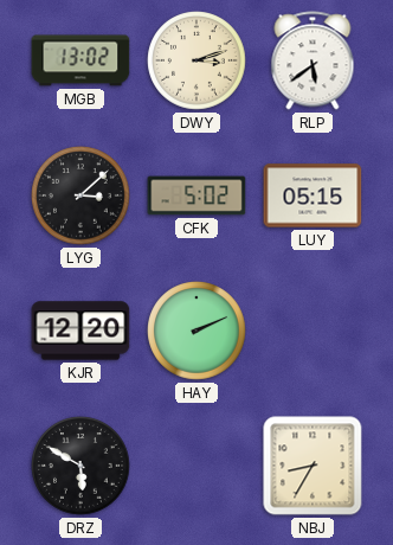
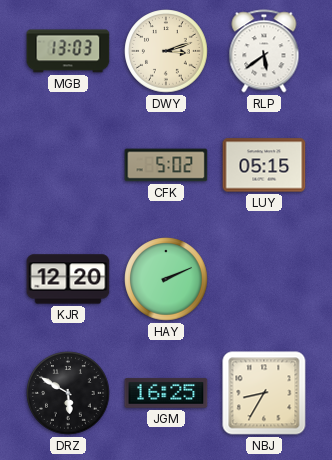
MGB: 13:02 -> 13:03 (68, 51)
LYG: 3:08 -> none (80, 195)
JGM: none -> 16:25 (166, 393)
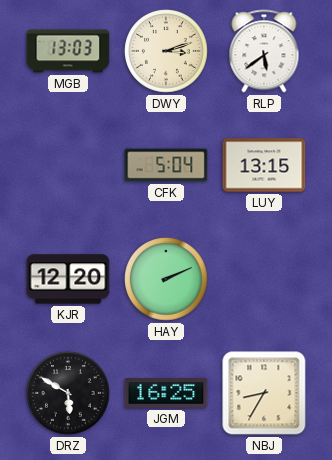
CFK: 5:02 -> 5:04 (166, 165)
LUY: 05:15 -> 13:15 (264, 165)
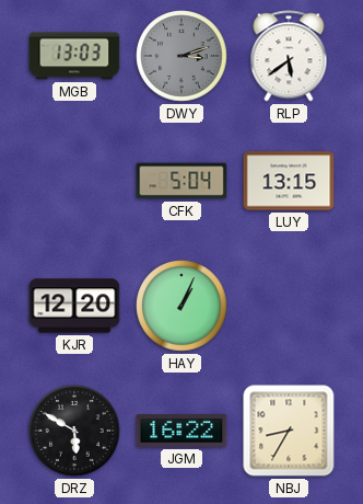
DWY dial: cream -> grey (181, 56)
HAY: 2:11 -> 1:04 (181, 306)
JGM: 16:25 -> 16:22 (181, 431)
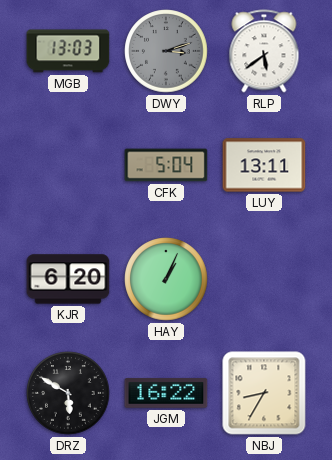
LUY: 13:15 -> 13:11 (264, 165)
KJR: 12:20 -> 6:20 (68, 279)
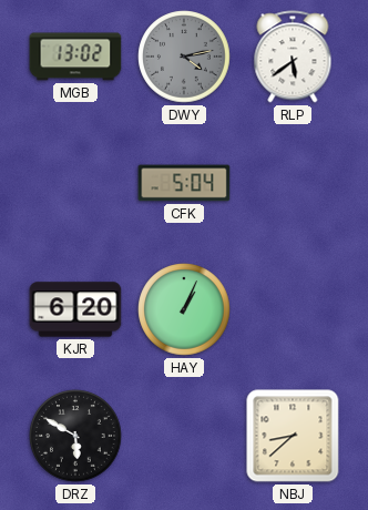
MGB: 13:03 -> 13:02 (75, 57)
DWY: 3:12 -> 4:13 (184, 57)
LUY: 13:11 -> none (264, 165)
JGM: 16:22 -> none (166, 393)
NBJ: 8:35 -> 8:38 (293, 436)
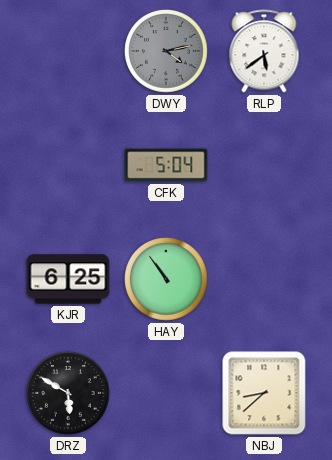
MGB: 13:02 -> none (75, 57)
KJR: 6:20 -> 6:25 (68, 279)
HAY: 1:04 -> 10:54 (166, 279)
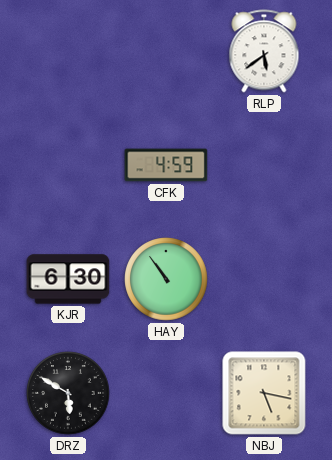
DWY: 4:13 -> none (166, 51)
CFK: 5:04 -> 4:59 (166, 165)
KJR: 6:25 -> 6:30 (68, 279)
NBJ: 8:38 -> 5:17 (264, 393)
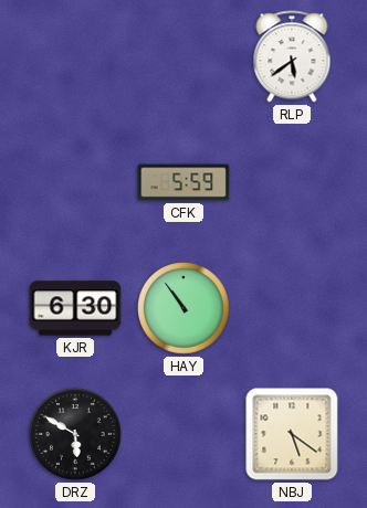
CFK: 4:59 -> 5:59 (183, 182)
NBJ: 5:17 -> 5:21 (292, 434)
